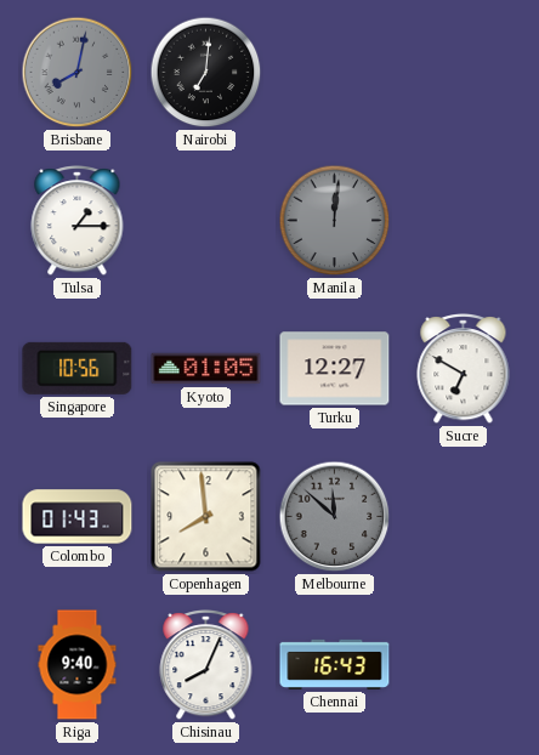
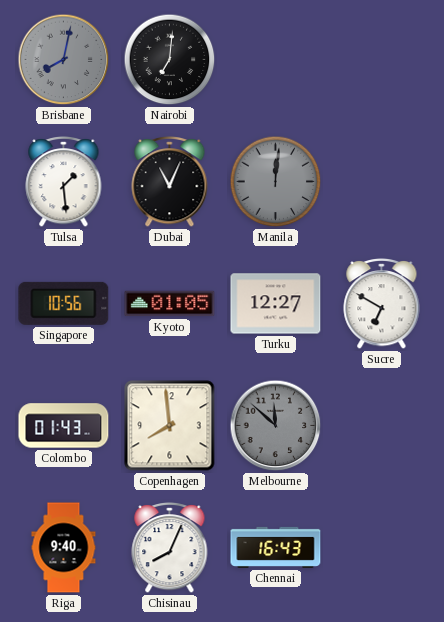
Tulsa: 1:15 -> 1:29 (64, 182)
Dubai: none -> 11:04 (170, 182)
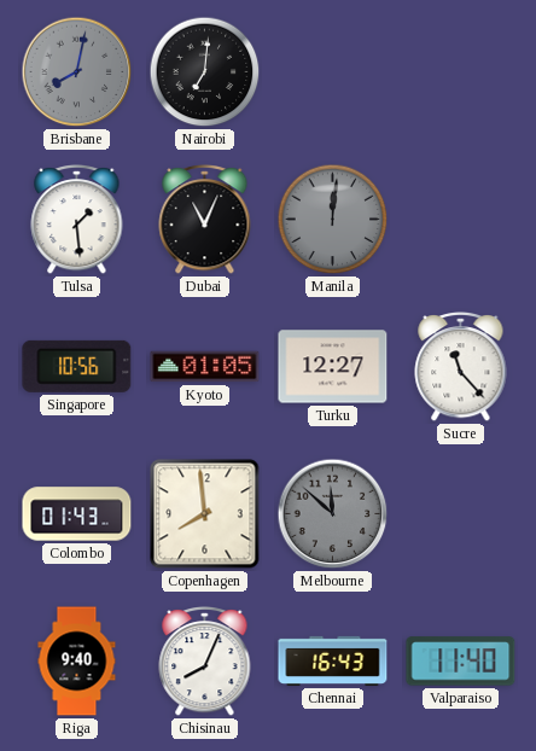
Sucre: 6:50 -> 11:23 (461, 367)
Valparaiso: none -> 11:40 (461, 662)
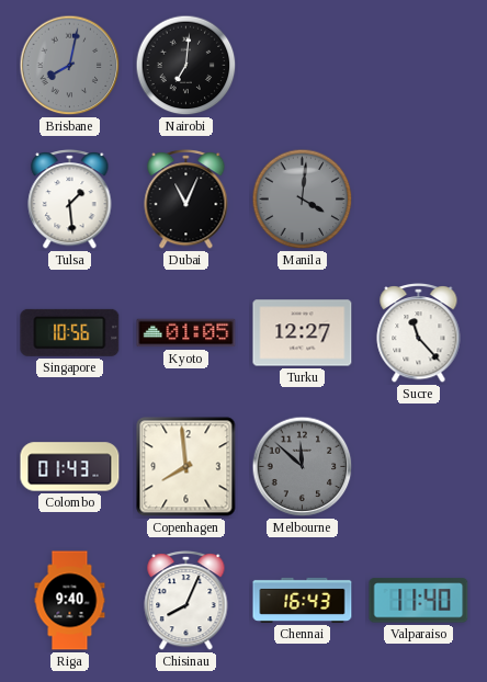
Manila: 12:01 -> 4:01 (303, 200)
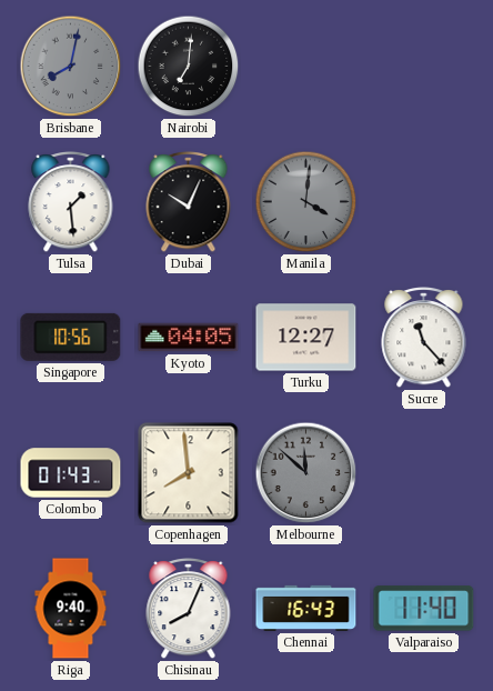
Dubai: 11:04 -> 10:04 (189, 202)
Kyoto: 01:05 -> 04:05 (189, 338)
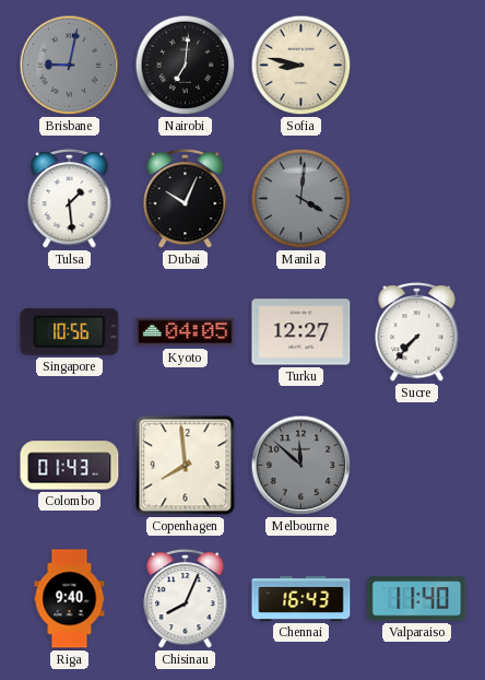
Brisbane: 8:02 -> 9:02 (70, 66)
Sofia: none -> 8:47 (301, 66)
Sucre: 11:23 -> 7:37 (417, 332)
